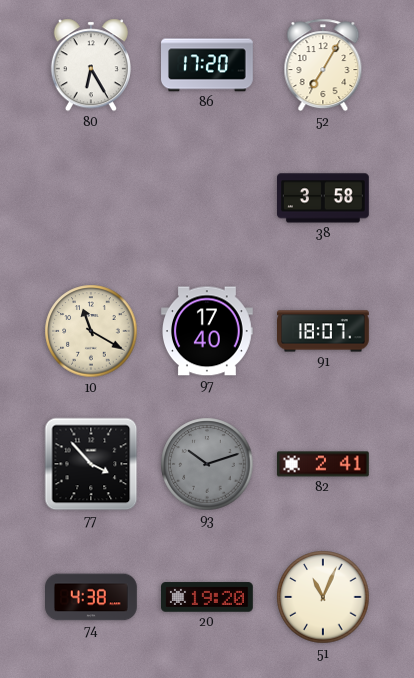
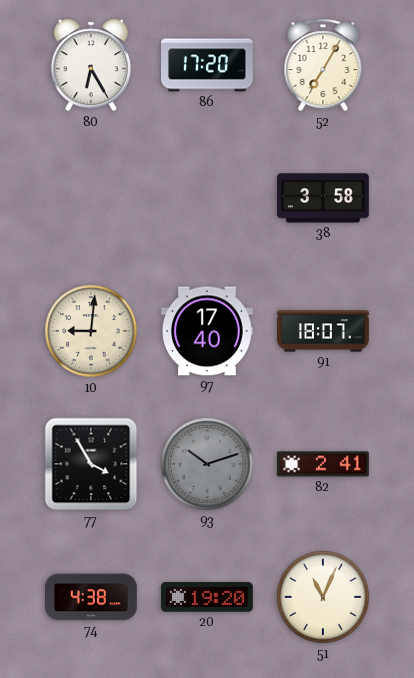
10: 11:20 -> 9:01 (91, 331)
77: 3:53 -> 3:55 (91, 464)
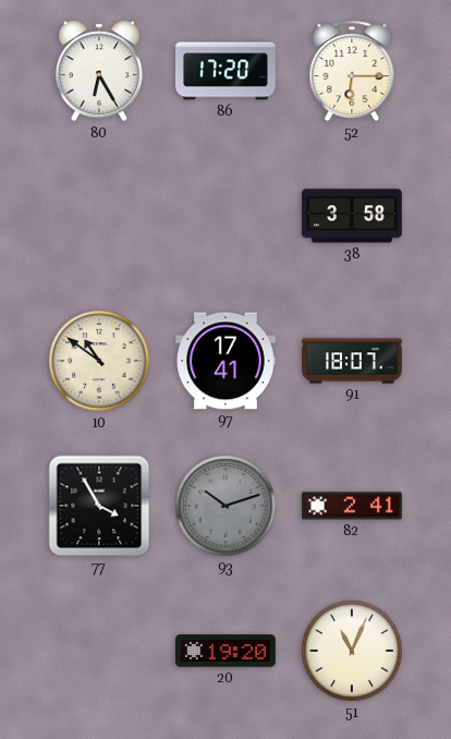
52: 7:05 -> 6:15 (352, 71)
10: 9:01 -> 10:51 (99, 361)
97: 17:40 -> 17:41 (227, 361)
74: 4:38 -> none (92, 597)
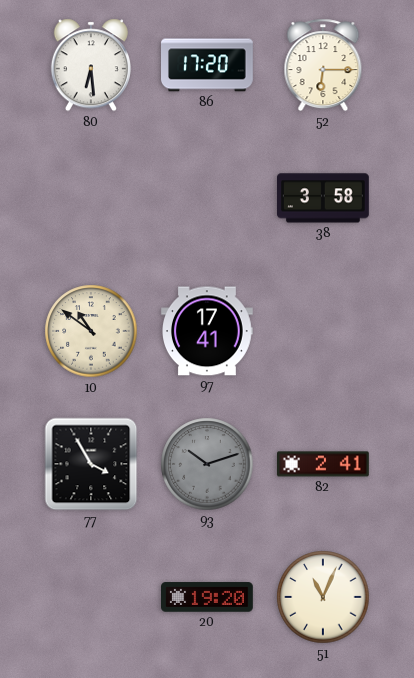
80: 6:25 -> 6:29 (91, 65)
91: 18:07 -> none (353, 361)
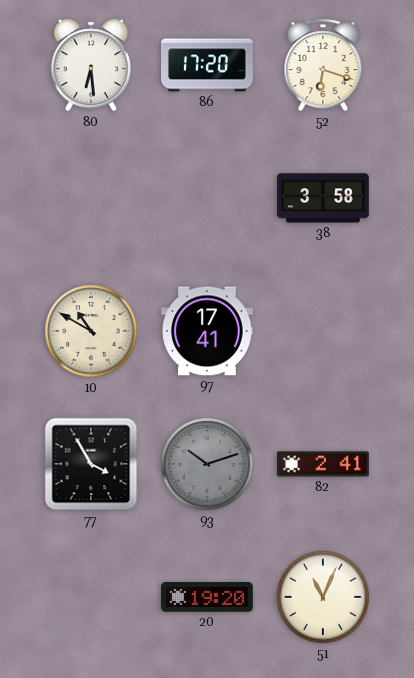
52: 6:15 -> 6:18 (323, 65)
10: 10:51 -> 10:50 (91, 331)
